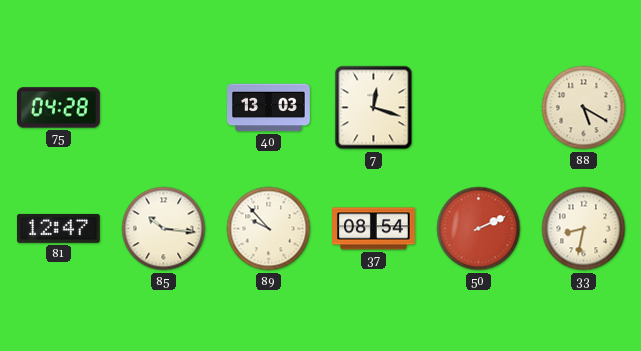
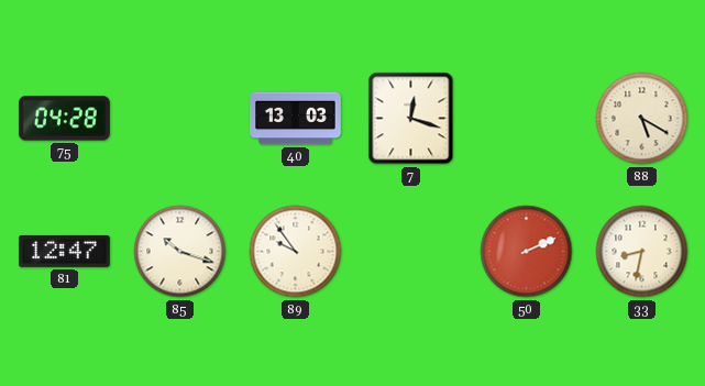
85: 10:16 -> 10:18 (180, 252)
89: 9:53 -> 9:54 (296, 252)
37: 08:54 -> none (374, 229)
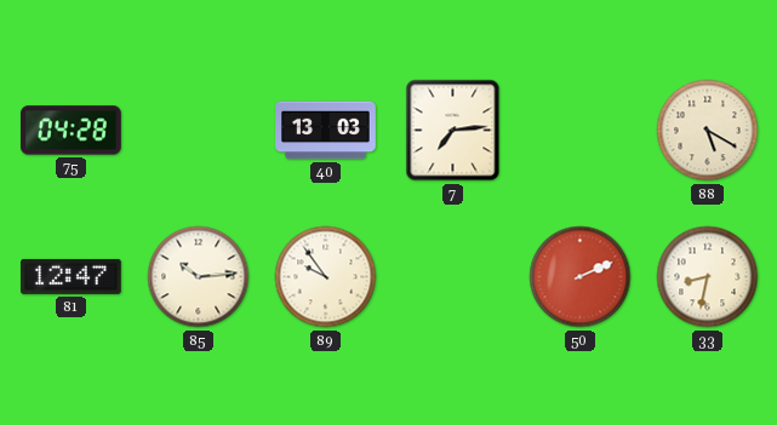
7: 12:18 -> 7:14 (453, 131)
85: 10:18 -> 10:14 (199, 277)
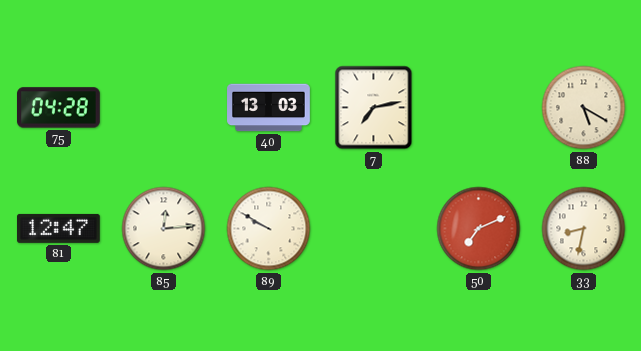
7: 7:14 -> 7:13 (374, 108)
85: 10:14 -> 12:14 (164, 229)
89: 9:54 -> 9:50 (269, 229)
50: 2:11 -> 7:11 (479, 229)
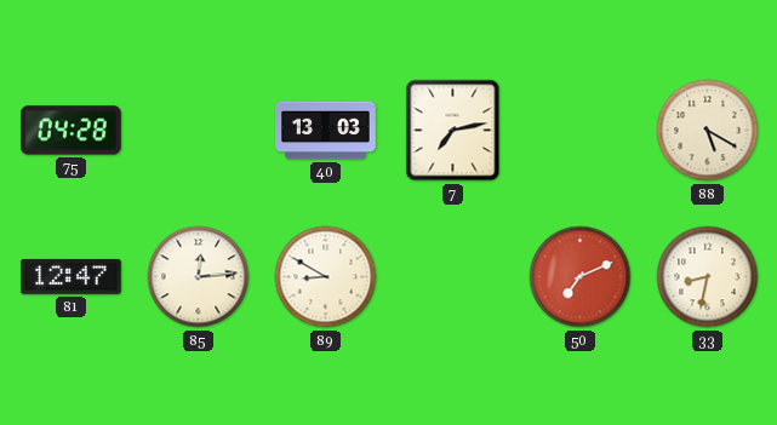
89: 9:50 -> 8:50 (326, 277)
